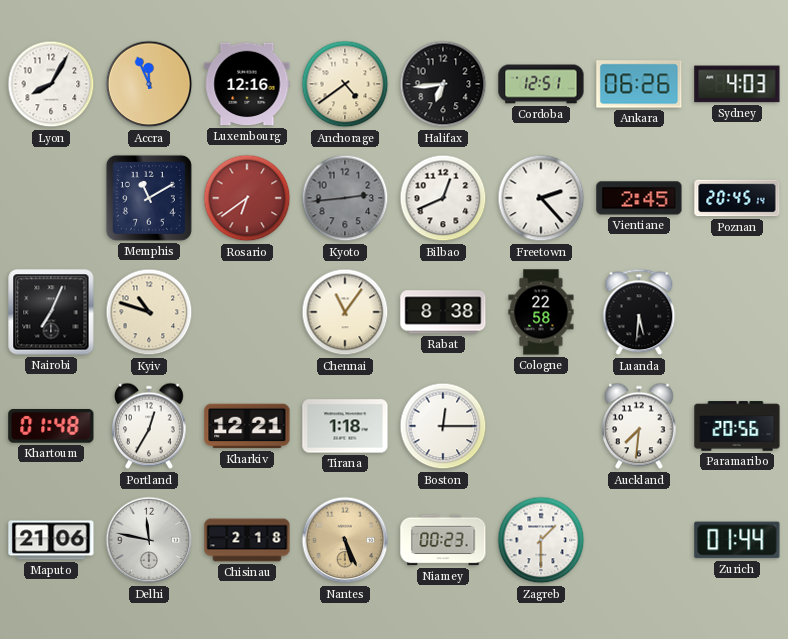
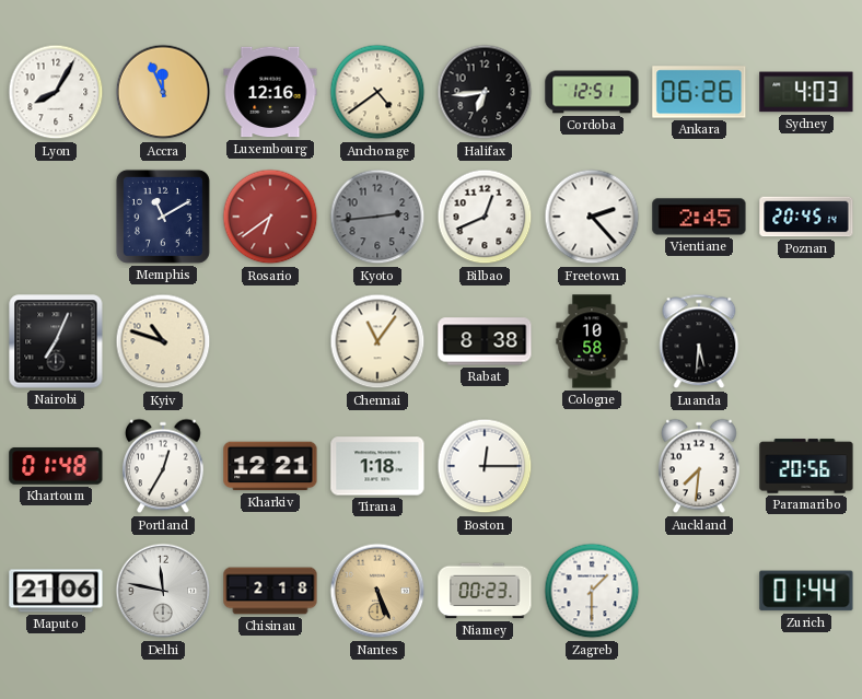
Cologne: 22:58 -> 10:58 (592, 341)
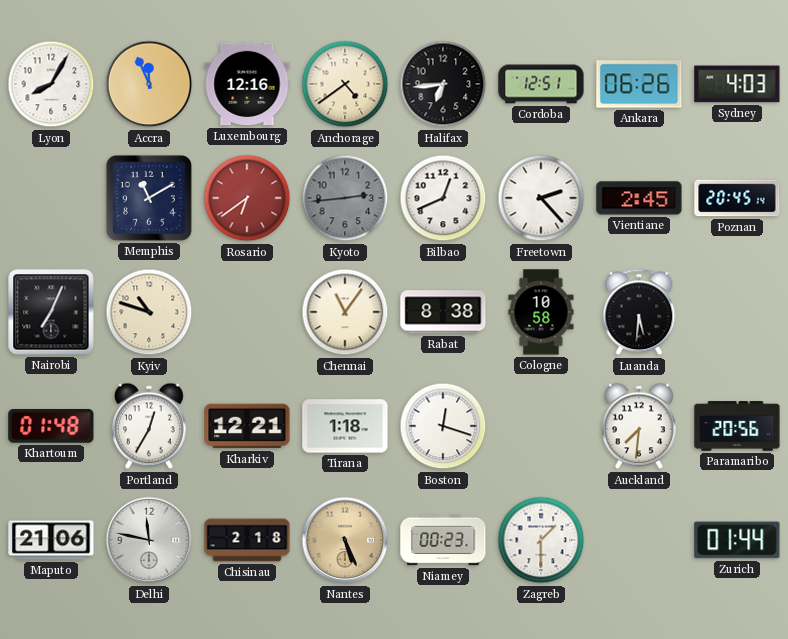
Boston: 12:15 -> 12:18 (443, 426)
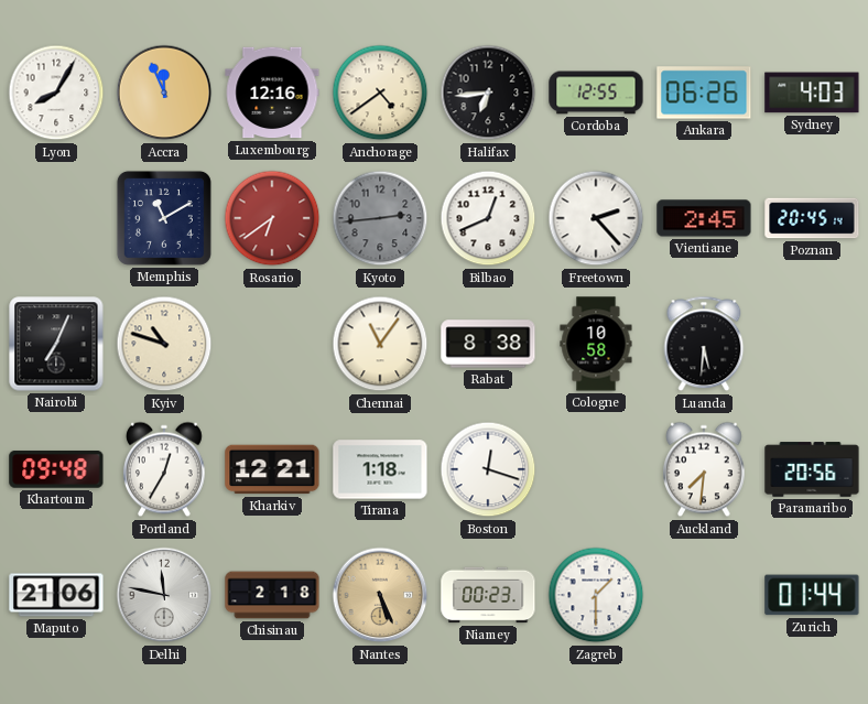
Cordoba: 12:51 -> 12:55 (596, 93)
Khartoum: 01:48 -> 09:48 (56, 469)
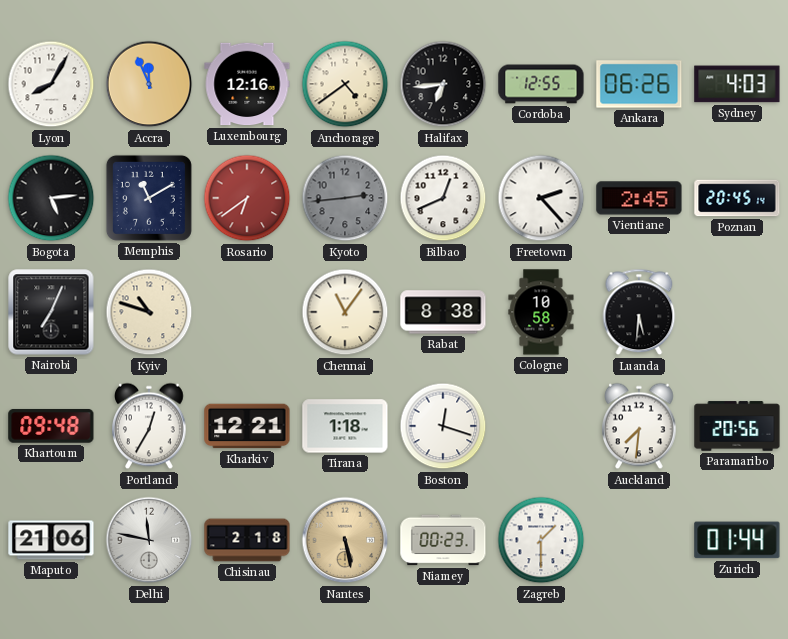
Bogota: none -> 5:14 (51, 198)
Nantes: 5:26 -> 5:28 (345, 540)
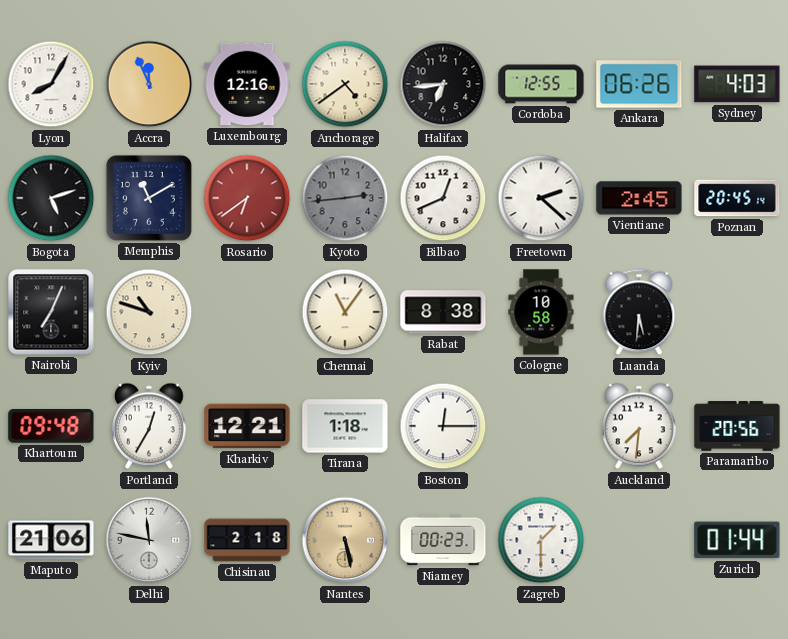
Bogota: 5:14 -> 5:12 (51, 198)
Freetown: 2:23 -> 2:22 (541, 198)
Boston: 12:18 -> 12:15 (443, 426)
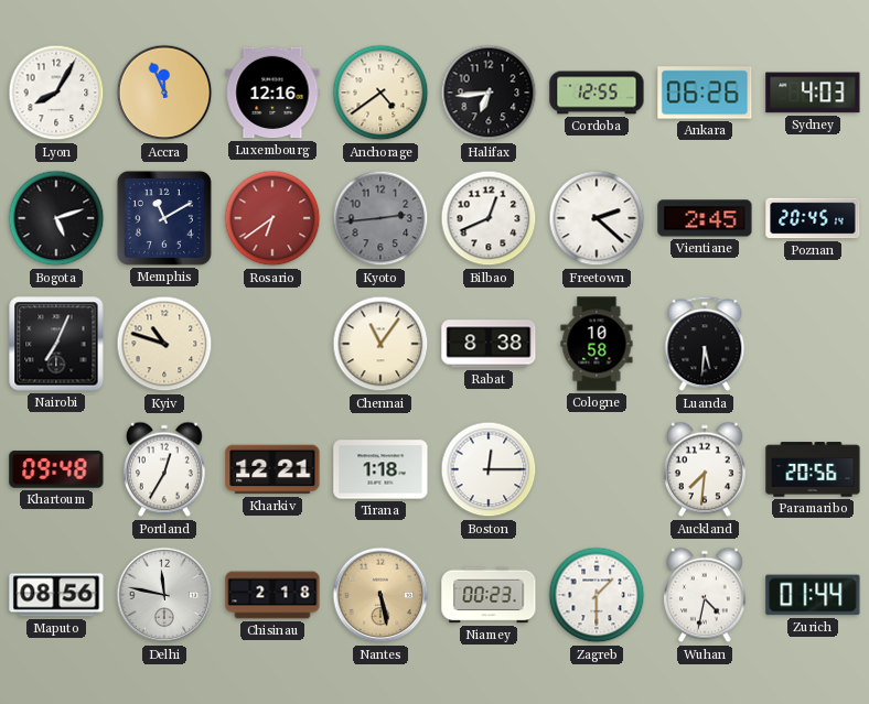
Maputo: 21:06 -> 08:56 (56, 595)
Wuhan: none -> 4:32 (706, 595)
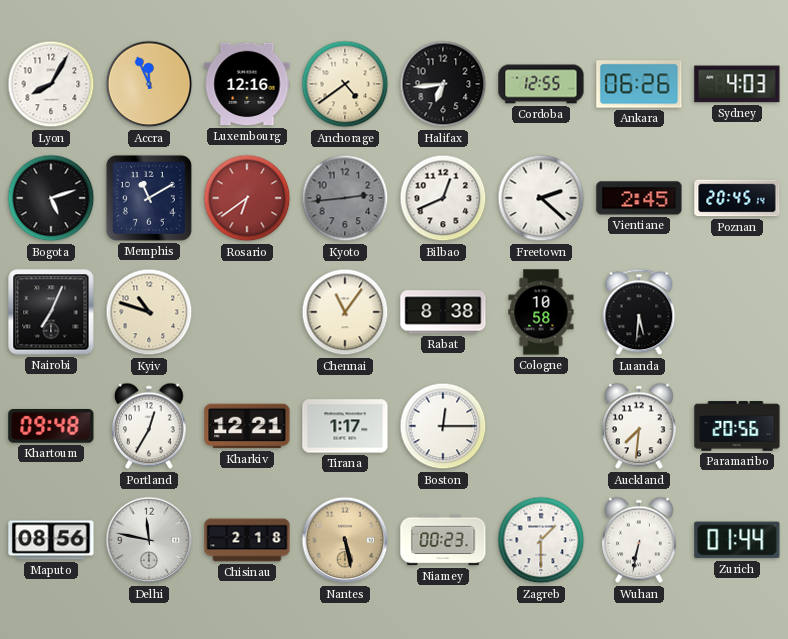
Tirana: 1:18 -> 1:17 (345, 426)
Wuhan: 4:32 -> 6:32 (640, 540)
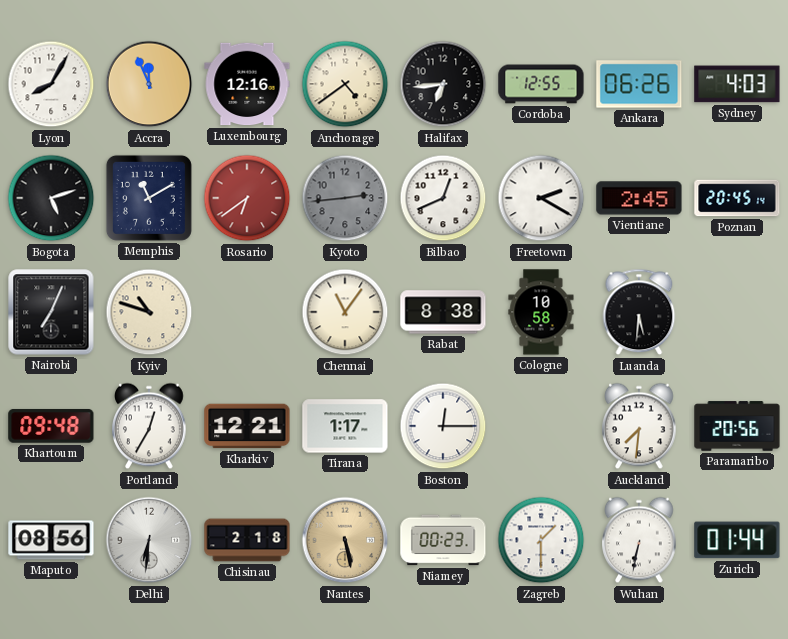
Freetown: 2:22 -> 2:20 (541, 198)
Delhi: 11:47 -> 6:31 (149, 540)
